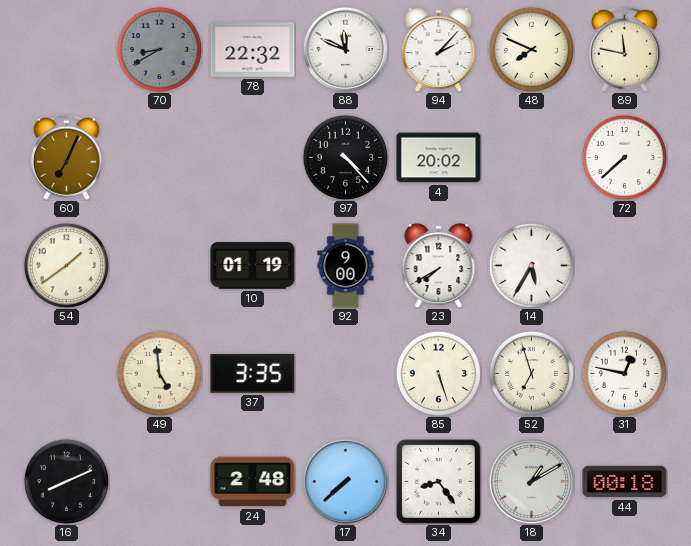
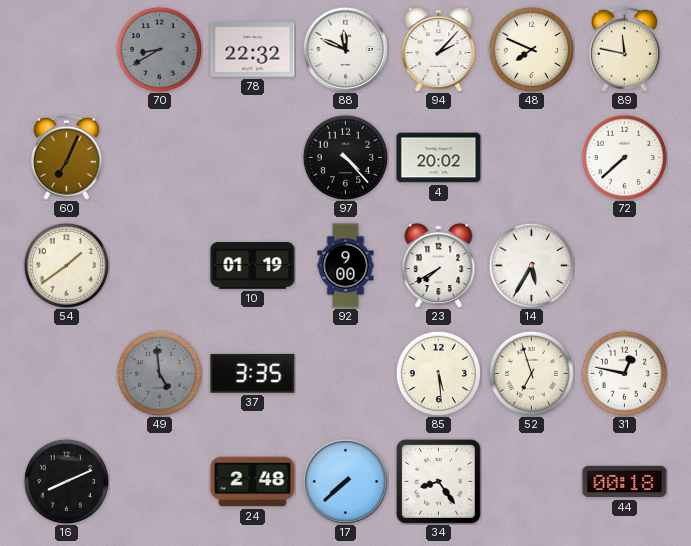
49 dial: cream -> grey (159, 373)
85: 5:27 -> 5:29 (438, 373)
18: 1:10 -> none (531, 481)
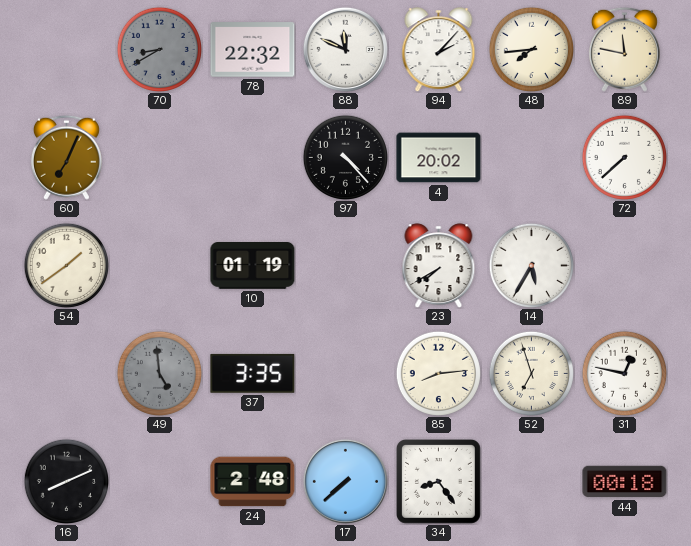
48: 7:49 -> 7:44 (531, 49)
92: 9:00 -> none (346, 266)
85: 5:29 -> 8:14 (438, 373)
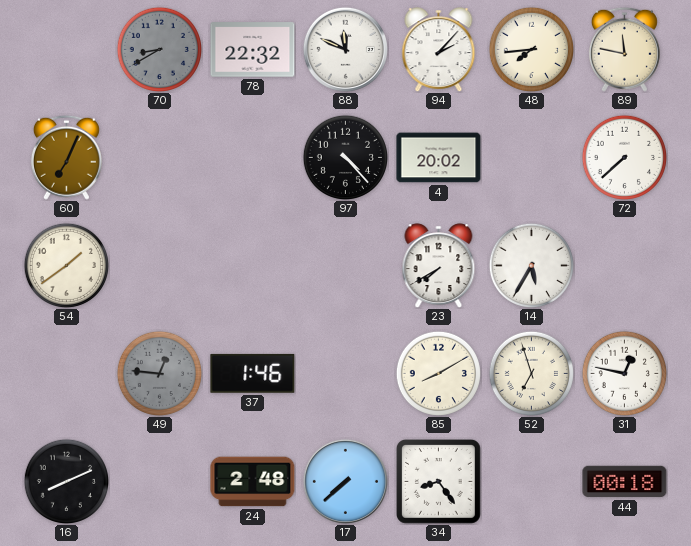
10: 01:19 -> none (253, 266)
49: 4:59 -> 12:46 (159, 373)
37: 3:35 -> 1:46 (253, 373)
85: 8:14 -> 8:10 (438, 373)
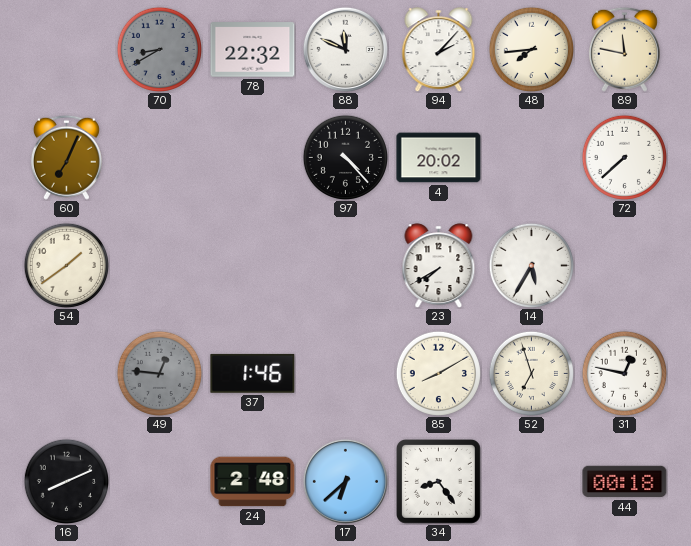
17: 7:38 -> 6:38 (345, 481)
